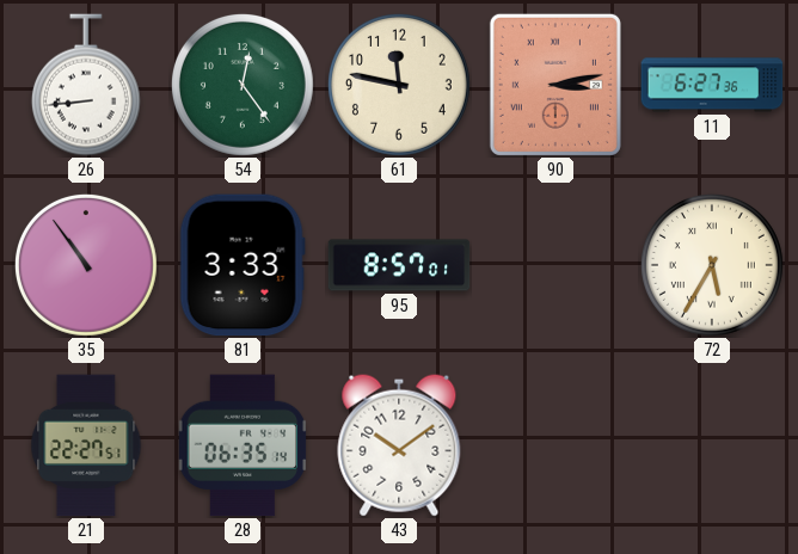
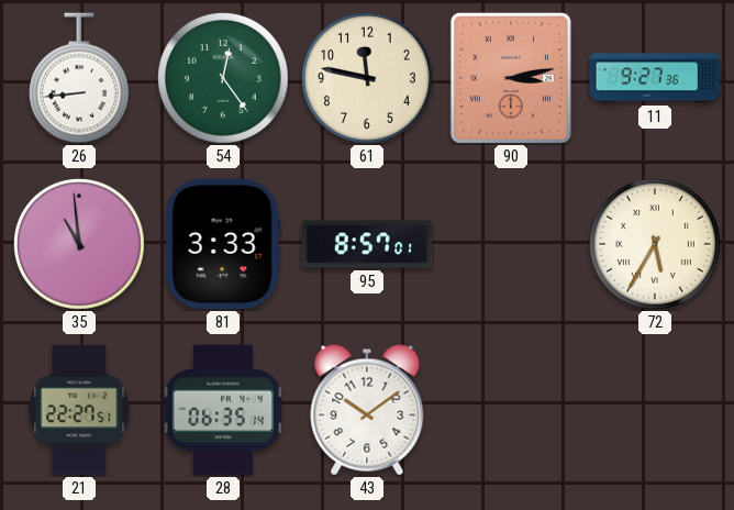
11: 6:27 -> 9:27 (655, 78)
35: 10:54 -> 10:59 (79, 244)
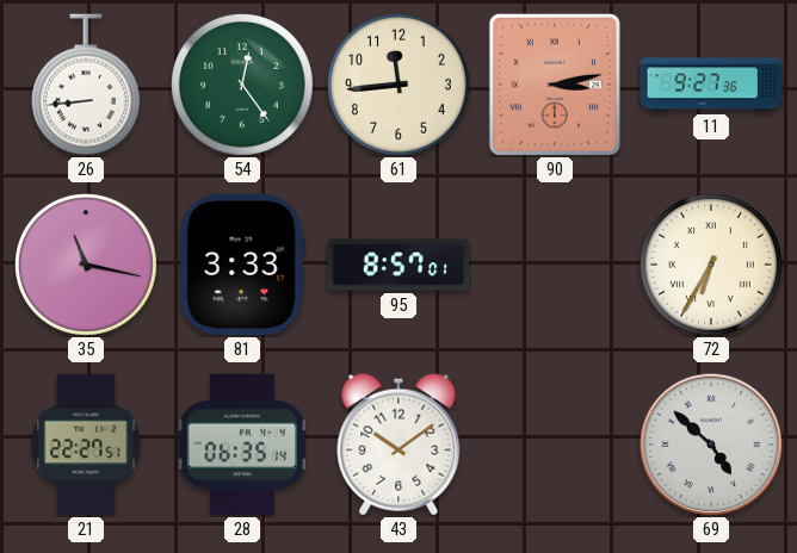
61: 11:47 -> 11:44 (398, 85)
35: 10:59 -> 11:17 (86, 265)
72: 5:35 -> 6:35 (711, 265)
69: none -> 4:52 (711, 445)
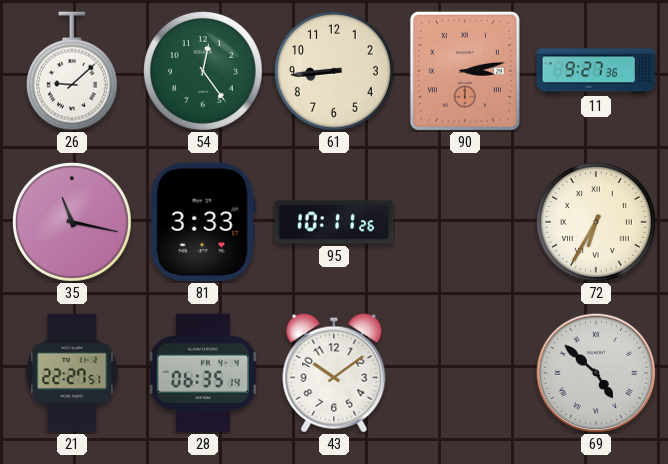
26: 8:44 -> 9:08 (72, 71)
61: 11:44 -> 8:44 (334, 71)
95: 8:57 -> 10:11 (334, 222)
